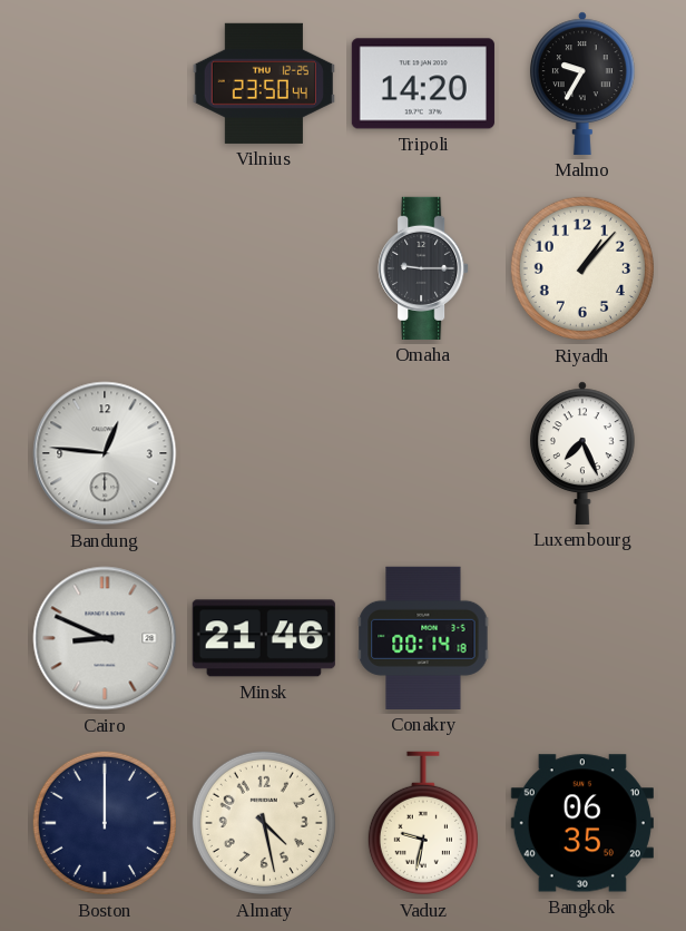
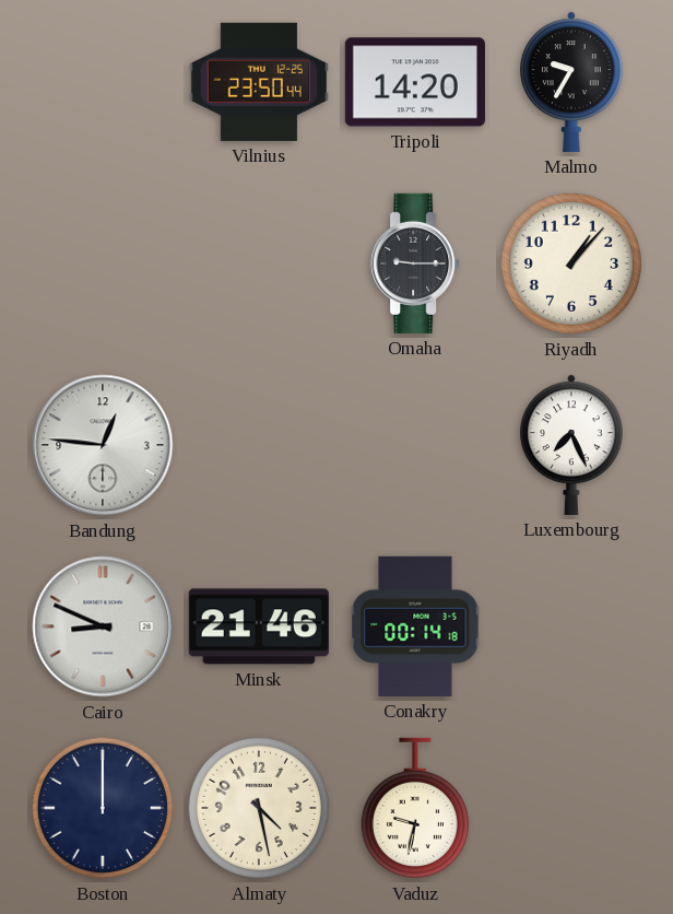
Bangkok: 06:35 -> none (582, 823)
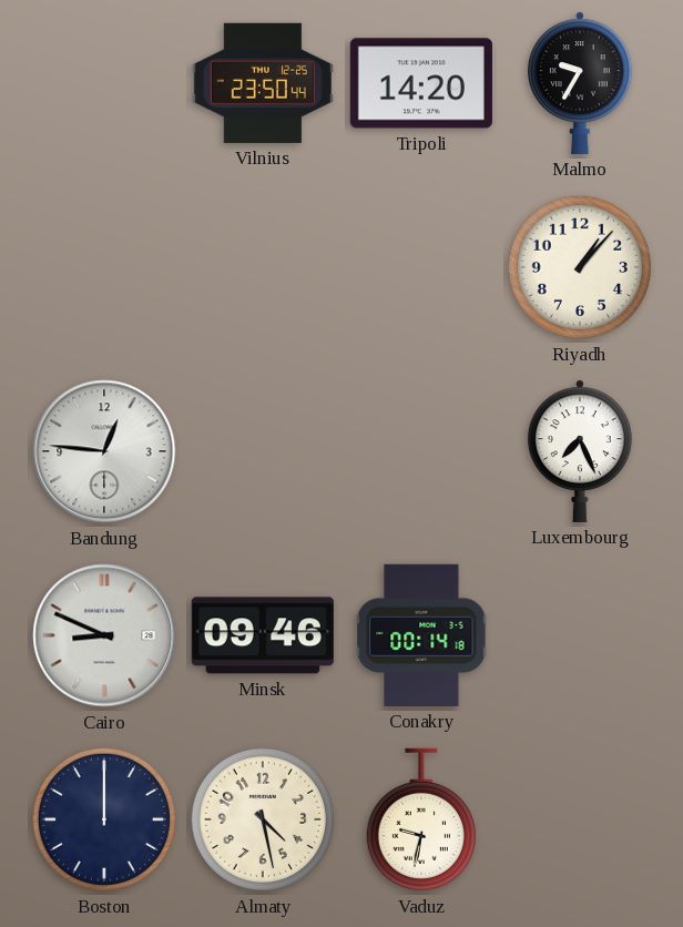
Omaha: 9:15 -> none (415, 263)
Minsk: 21:46 -> 09:46 (263, 635)
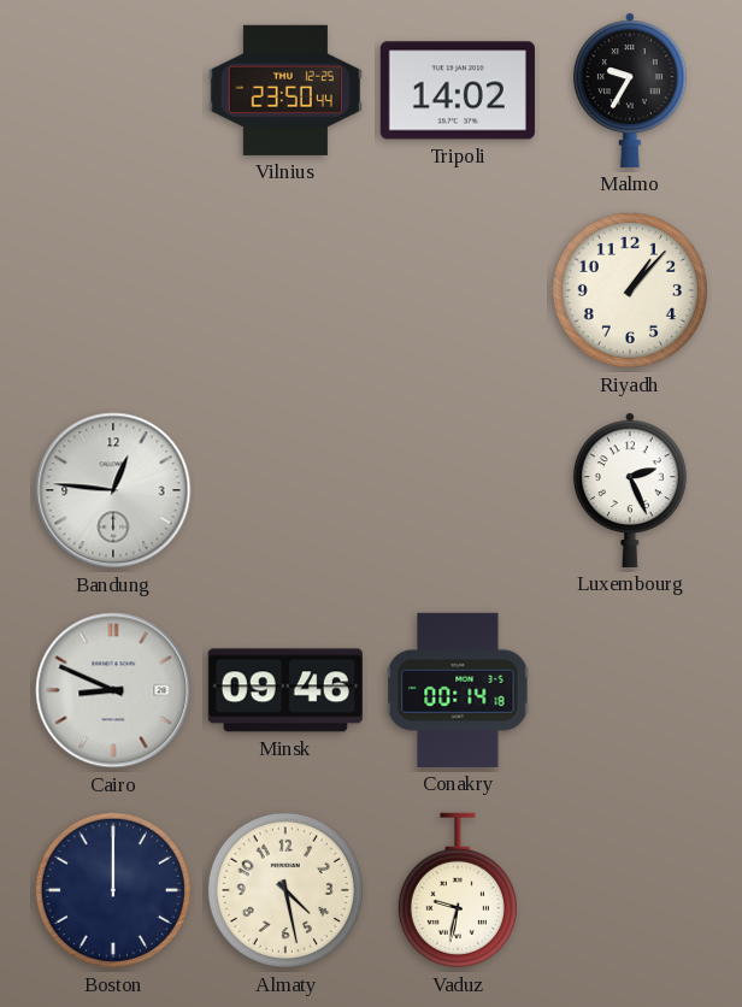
Tripoli: 14:20 -> 14:02 (458, 90)
Luxembourg: 7:26 -> 2:26 (630, 490)
